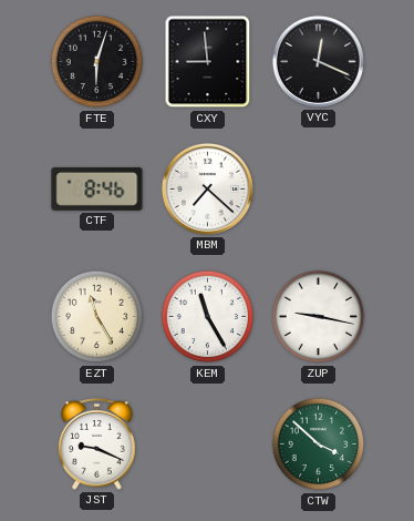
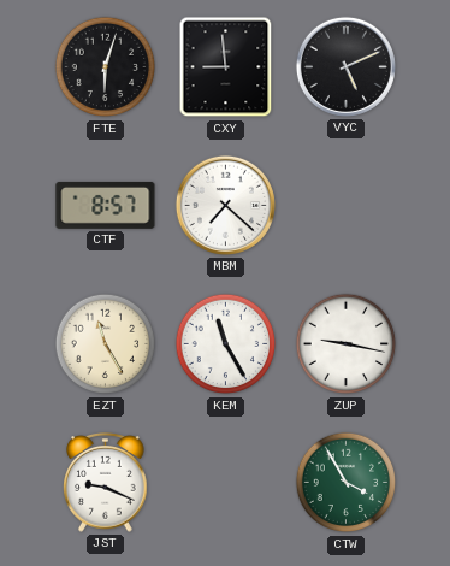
VYC: 12:19 -> 5:11 (345, 66)
CTF: 8:46 -> 8:57 (106, 205)
CTW: 3:52 -> 3:55 (347, 483)
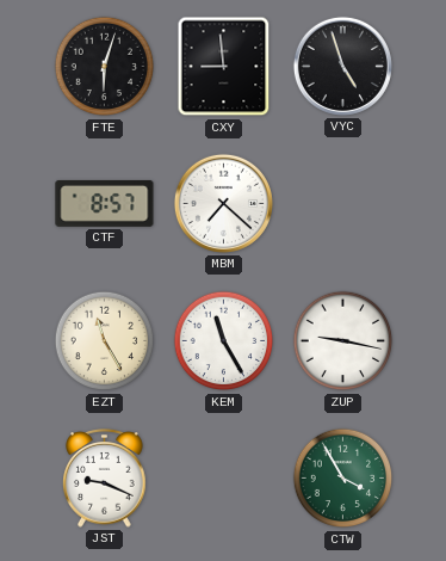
VYC: 5:11 -> 4:57 (342, 66)
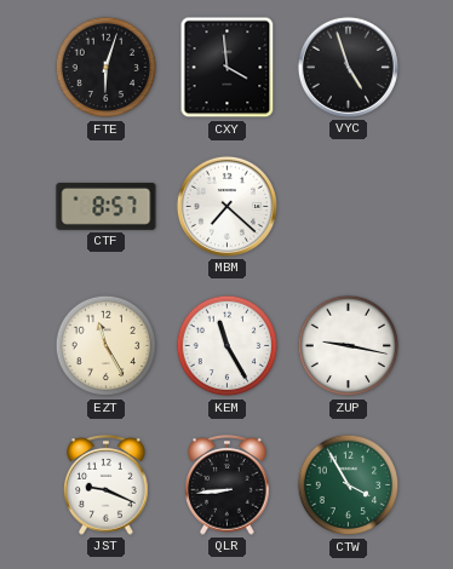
CXY: 8:59 -> 3:59 (228, 68)
QLR: none -> 8:44 (228, 485)
